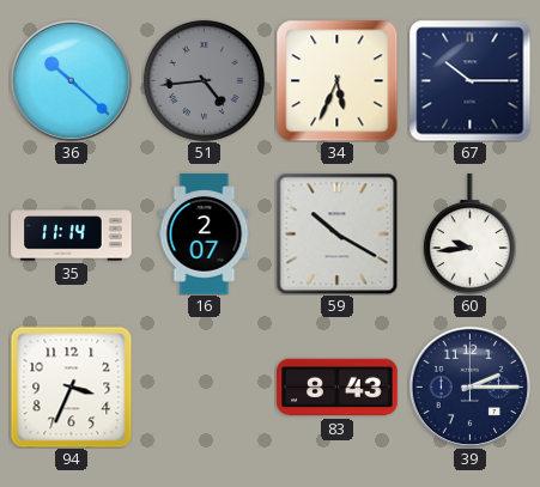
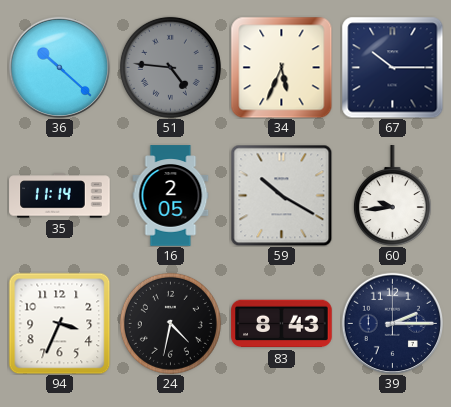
51: 4:44 -> 4:46 (170, 67)
16: 2:07 -> 2:05 (171, 196)
24: none -> 4:32 (170, 323)
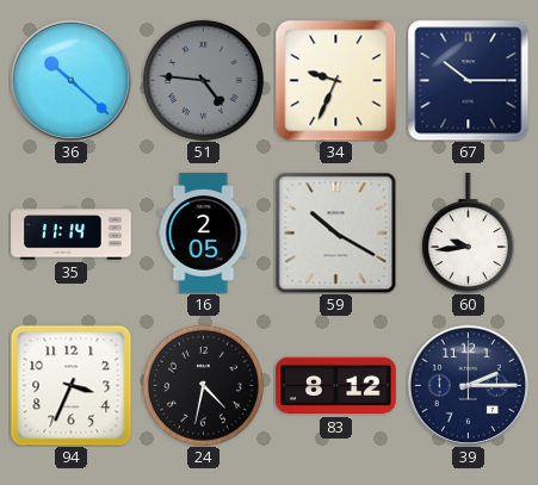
34: 5:34 -> 9:34 (335, 80)
83: 8:43 -> 8:12 (336, 386)
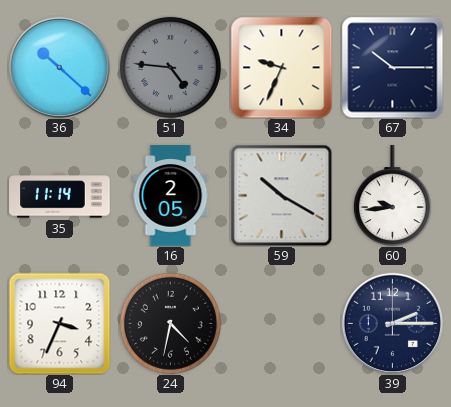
83: 8:12 -> none (336, 386)
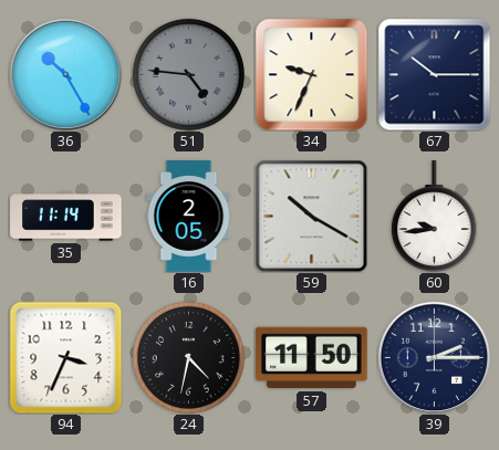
36: 10:22 -> 10:25 (65, 74)
57: none -> 11:50 (312, 358)
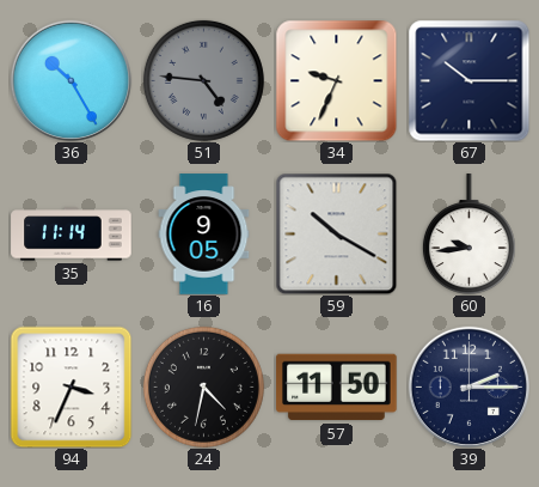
16: 2:05 -> 9:05 (204, 235)
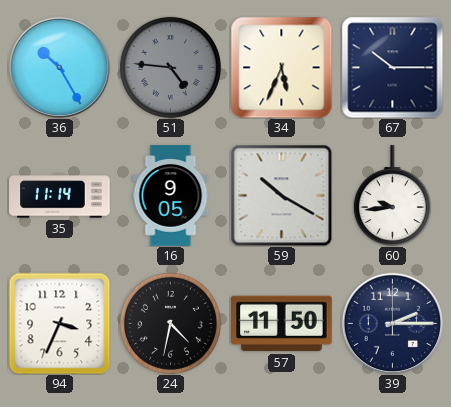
34: 9:34 -> 5:34 (281, 67)
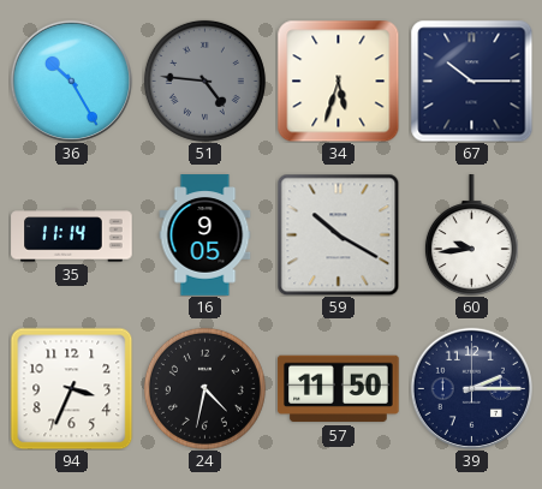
34: 5:34 -> 5:33 (338, 80)
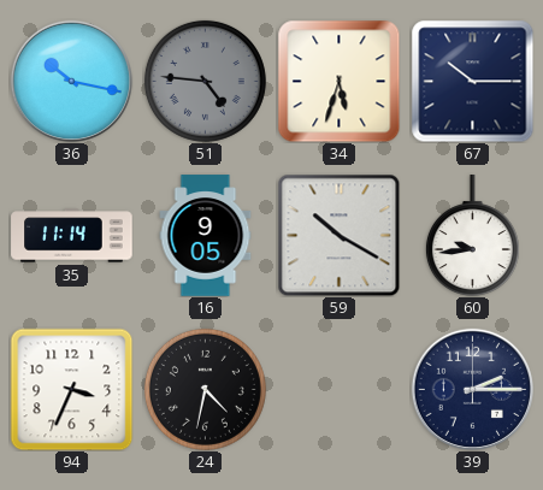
36: 10:25 -> 10:17 (71, 81)
57: 11:50 -> none (339, 389)
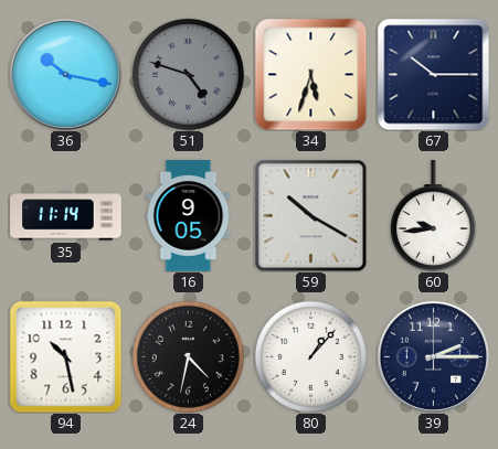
51: 4:46 -> 4:48 (188, 74)
94: 3:34 -> 10:28 (65, 356)
80: none -> 1:07 (310, 356)
